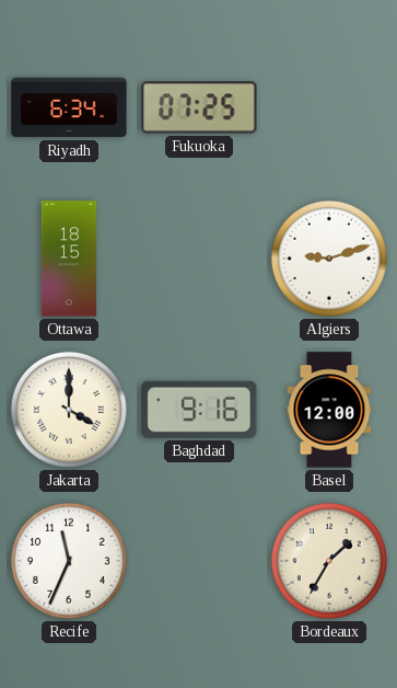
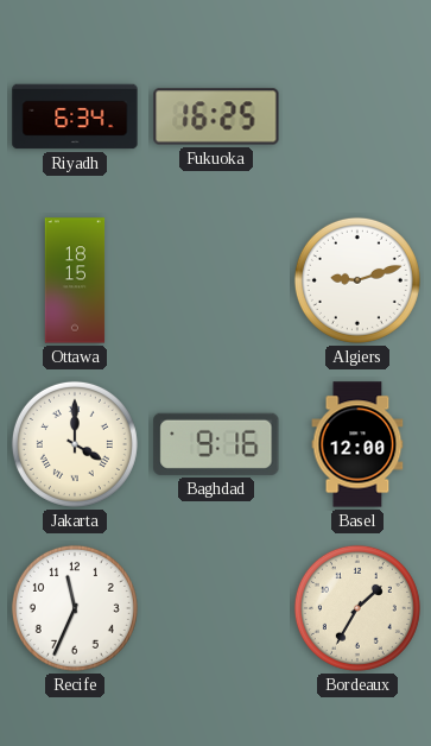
Fukuoka: 07:25 -> 16:25 (216, 116)
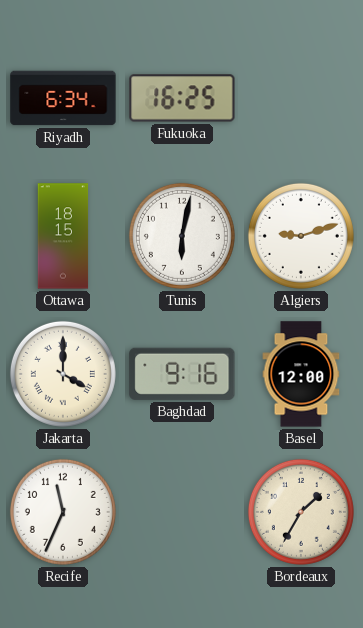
Tunis: none -> 6:02 (182, 236)
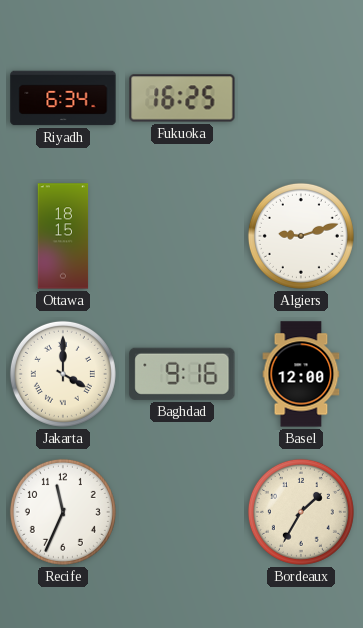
Tunis: 6:02 -> none (182, 236)
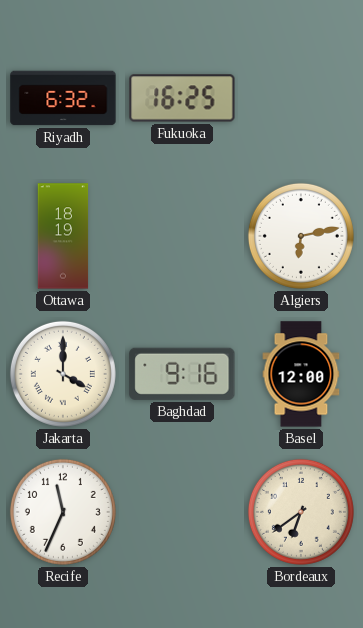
Riyadh: 6:34 -> 6:32 (63, 98)
Ottawa: 18:15 -> 18:19 (63, 236)
Algiers: 9:12 -> 6:13 (301, 236)
Bordeaux: 1:35 -> 6:39 (301, 512)
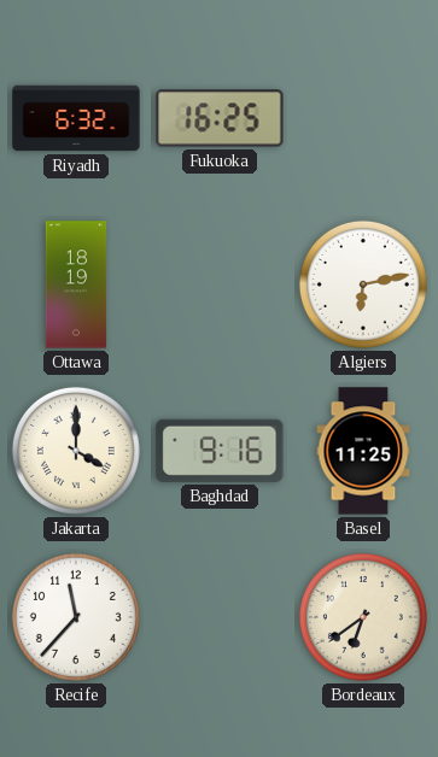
Basel: 12:00 -> 11:25 (363, 451)
Recife: 11:34 -> 11:37 (76, 617)
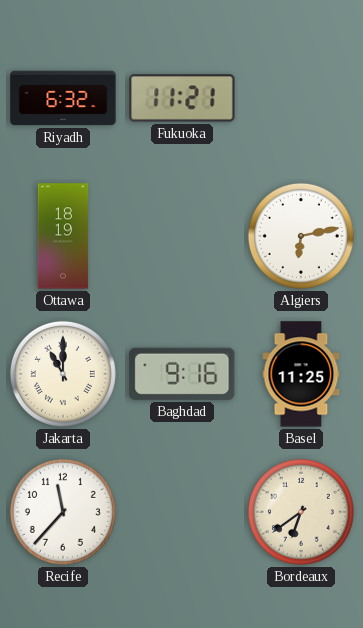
Fukuoka: 16:25 -> 11:21 (182, 98)
Jakarta: 4:00 -> 11:00 (63, 374)
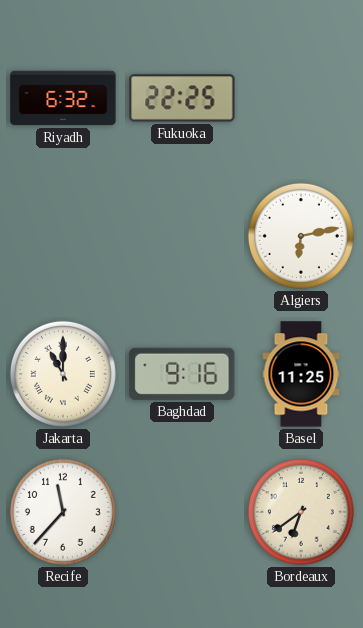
Fukuoka: 11:21 -> 22:25 (182, 98)
Ottawa: 18:19 -> none (63, 236)
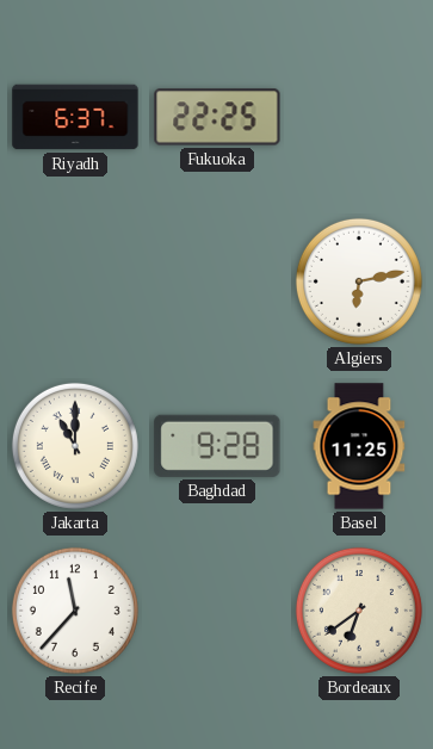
Riyadh: 6:32 -> 6:37 (75, 117)
Baghdad: 9:16 -> 9:28 (217, 446)
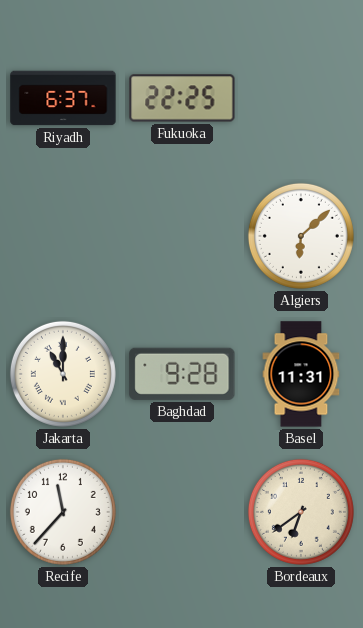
Algiers: 6:13 -> 6:08 (301, 236)
Basel: 11:25 -> 11:31 (301, 374)
